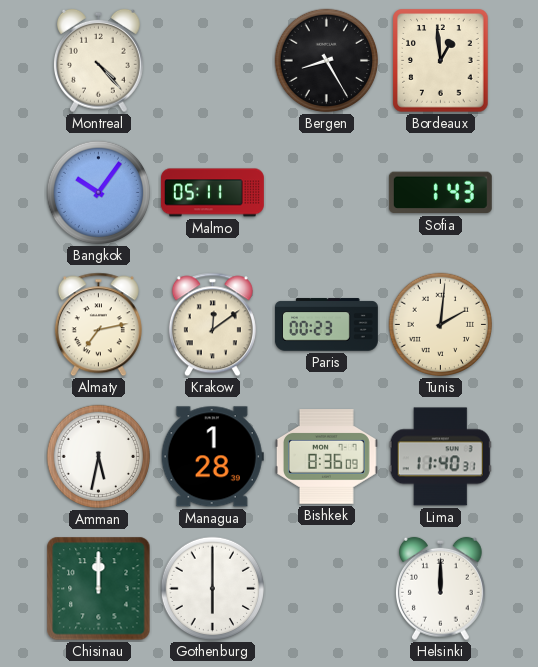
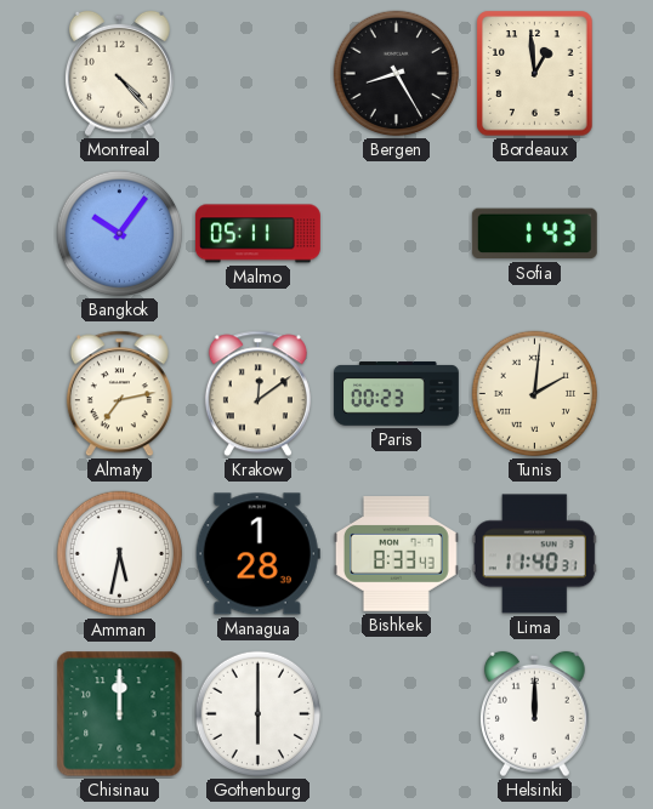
Bishkek: 8:36 -> 8:33 (396, 554)
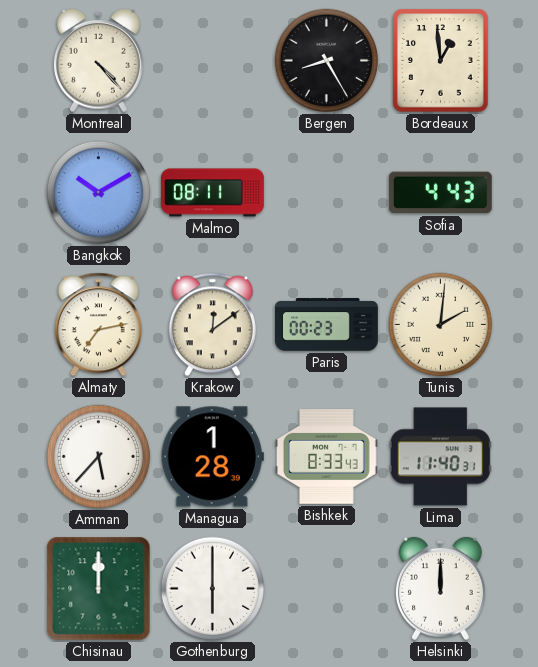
Bangkok: 10:06 -> 10:10 (99, 193)
Malmo: 05:11 -> 08:11 (212, 193)
Sofia: 1:43 -> 4:43 (440, 193)
Amman: 5:32 -> 5:37 (99, 457)
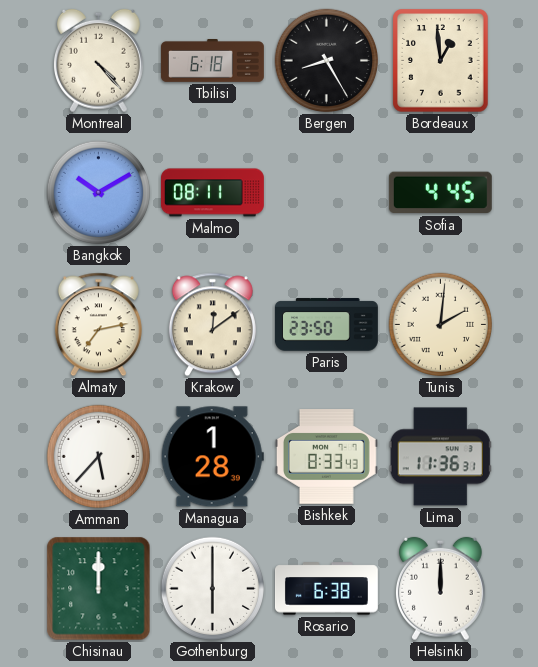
Tbilisi: none -> 6:18 (212, 61)
Sofia: 4:43 -> 4:45 (440, 193)
Paris: 00:23 -> 23:50 (326, 325)
Lima: 11:40 -> 11:36 (440, 457)
Rosario: none -> 6:38 (326, 589)
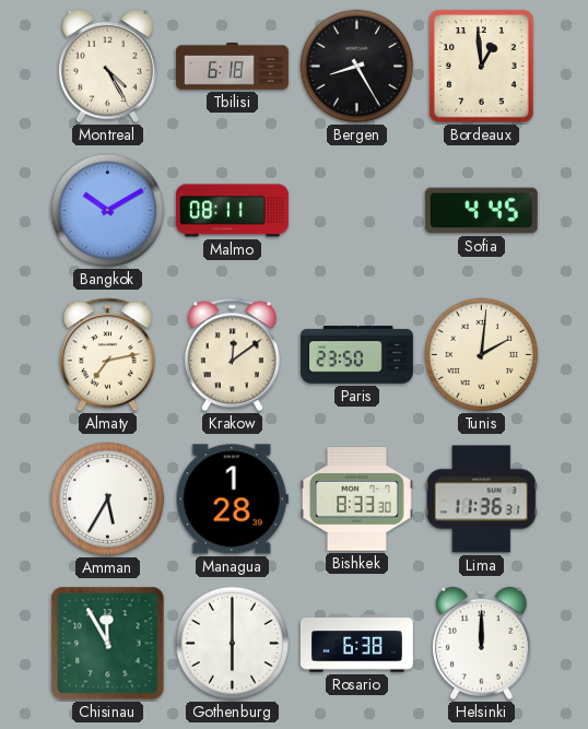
Montreal: 4:23 -> 4:25 (107, 67)
Amman: 5:37 -> 5:35 (108, 499)
Bishkek: 8:33:43 -> 8:33:30 (356, 499)
Chisinau: 12:00 -> 11:55 (108, 644)
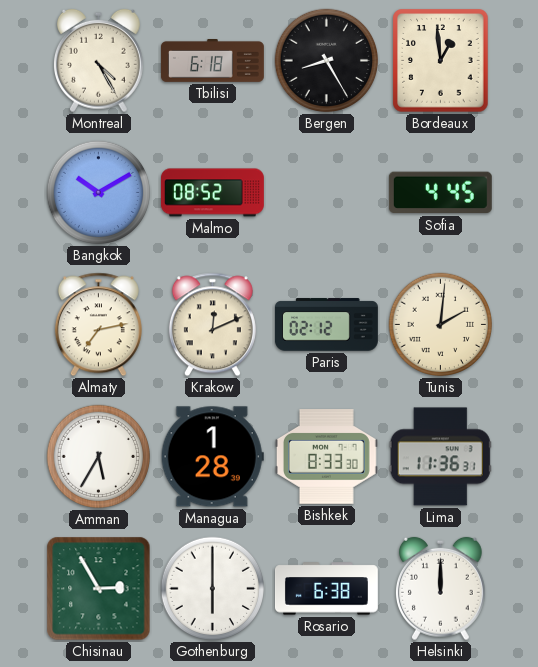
Malmo: 08:11 -> 08:52 (212, 193)
Krakow: 12:09 -> 12:11 (212, 325)
Paris: 23:50 -> 02:12 (326, 325)
Chisinau: 11:55 -> 2:55 (99, 589)
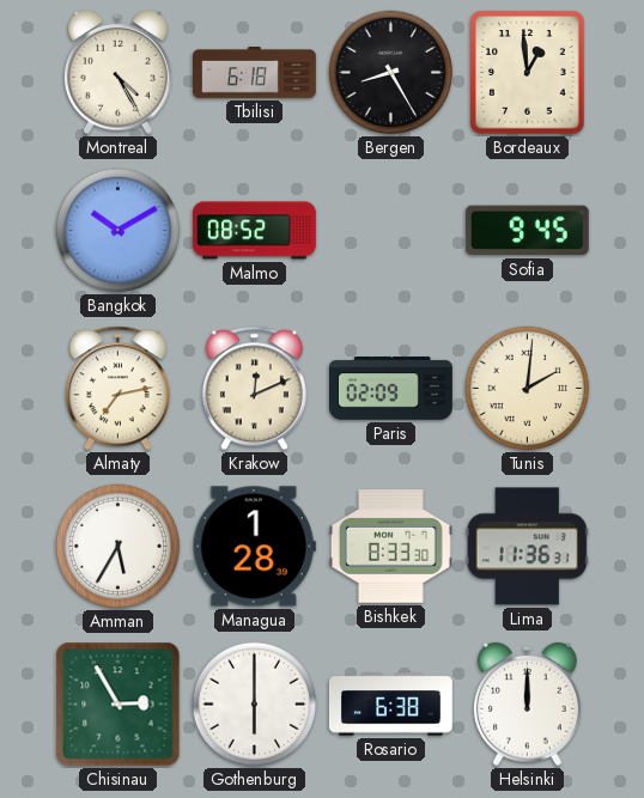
Sofia: 4:45 -> 9:45 (527, 231)
Paris: 02:12 -> 02:09 (390, 389)
